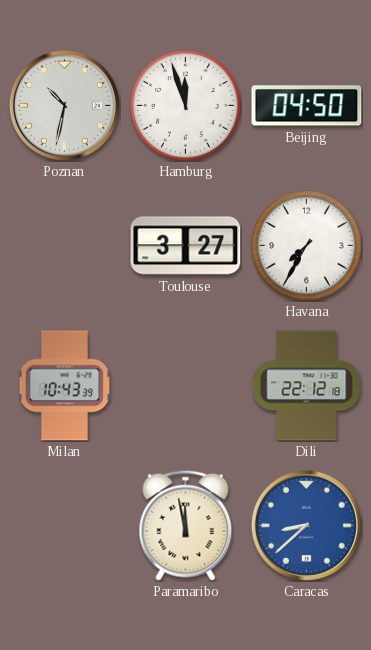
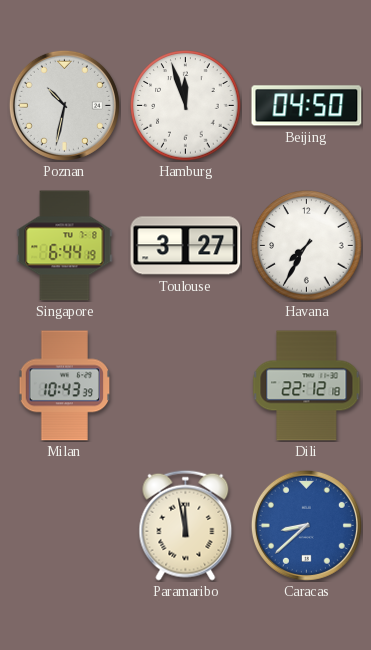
Singapore: none -> 6:44 (65, 246)
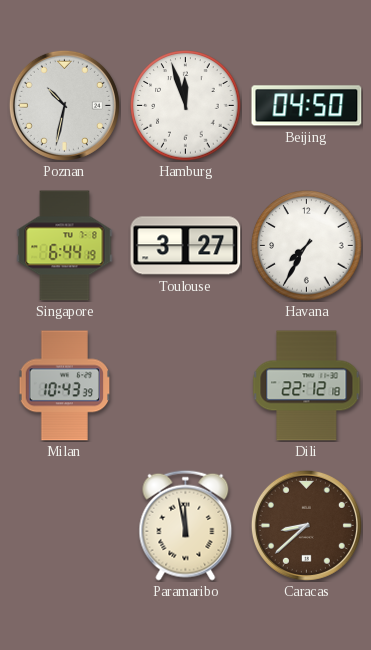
Caracas dial: blue -> brown (306, 525)
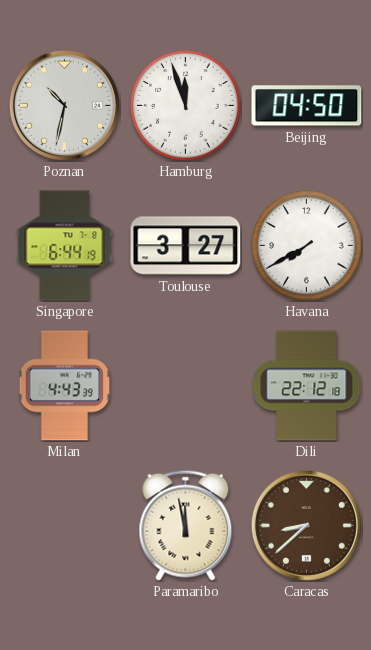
Havana: 7:35 -> 7:40 (307, 246)
Milan: 10:43 -> 4:43 (65, 386)
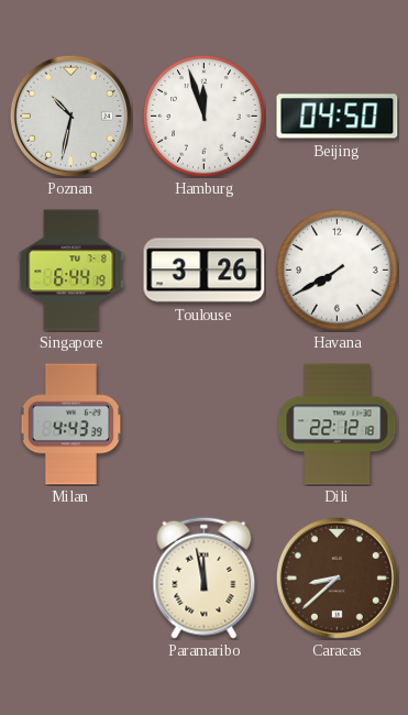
Toulouse: 3:27 -> 3:26 (205, 271)
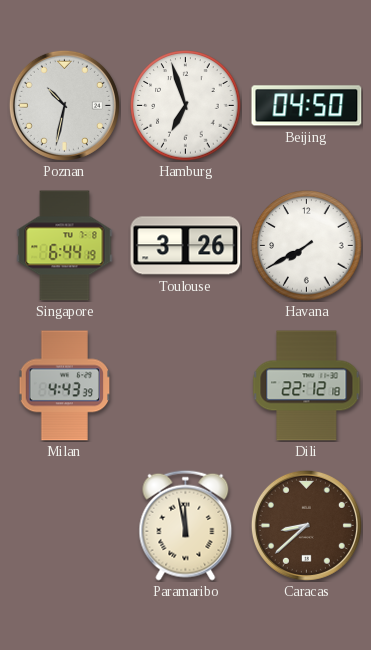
Hamburg: 11:57 -> 6:57 (186, 106)
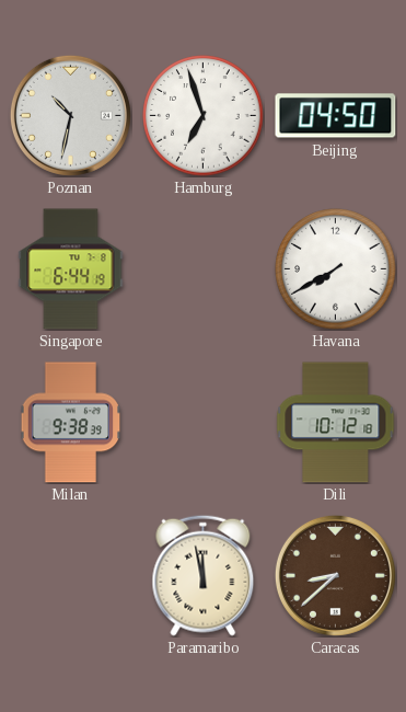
Toulouse: 3:26 -> none (186, 246)
Milan: 4:43 -> 9:38 (71, 423)
Dili: 22:12 -> 10:12 (336, 423)
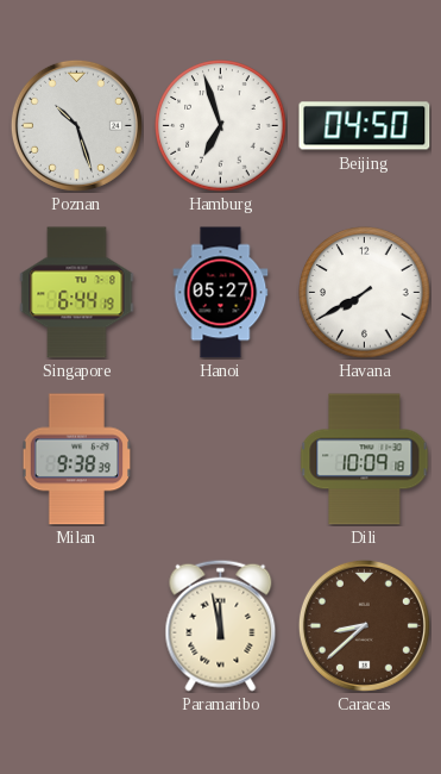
Poznan: 10:32 -> 10:27 (76, 125)
Hanoi: none -> 05:27 (221, 293)
Dili: 10:12 -> 10:09 (365, 460)
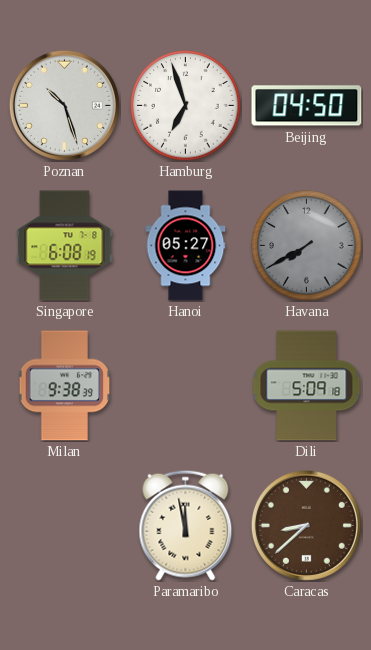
Singapore: 6:44 -> 6:08 (65, 246)
Havana dial: white -> grey (307, 246)
Dili: 10:09 -> 5:09 (307, 386)
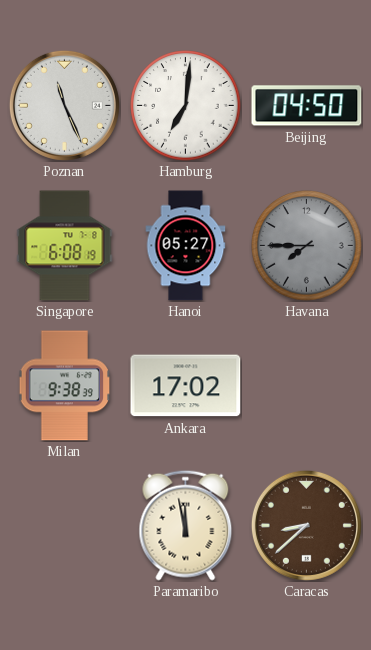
Poznan: 10:27 -> 11:26 (64, 105)
Hamburg: 6:57 -> 7:01 (186, 106)
Havana: 7:40 -> 7:45 (307, 246)
Ankara: none -> 17:02 (186, 386)
Dili: 5:09 -> none (307, 386)
